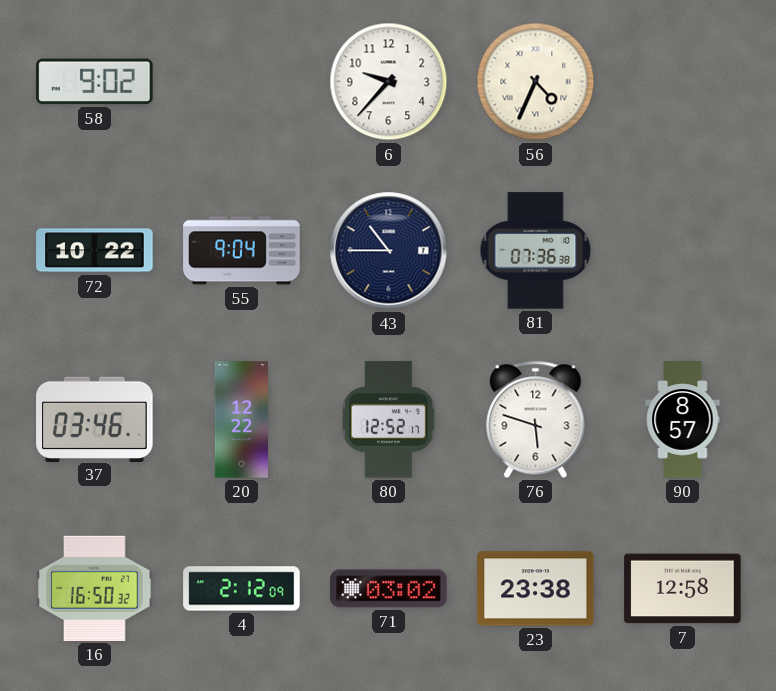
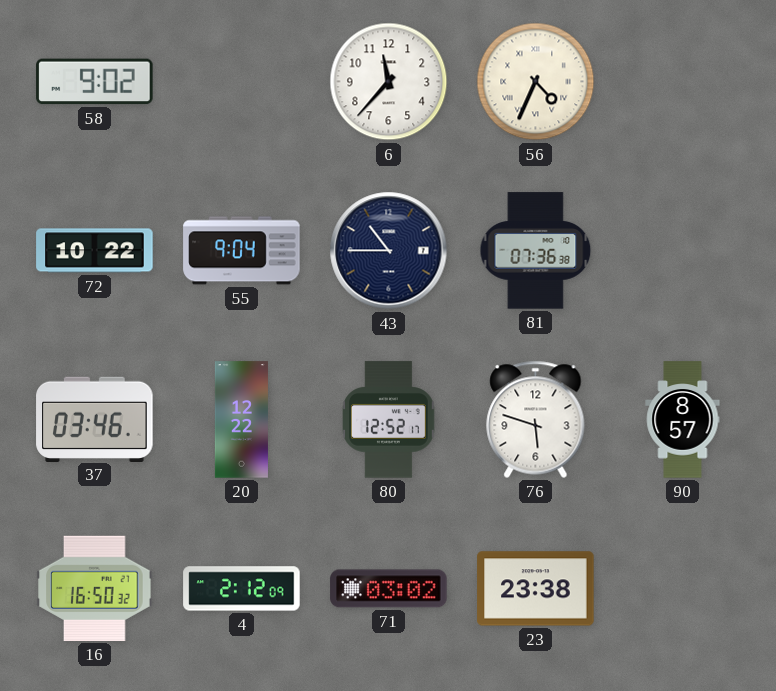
6: 9:37 -> 11:37 (389, 82)
7: 12:58 -> none (683, 589)
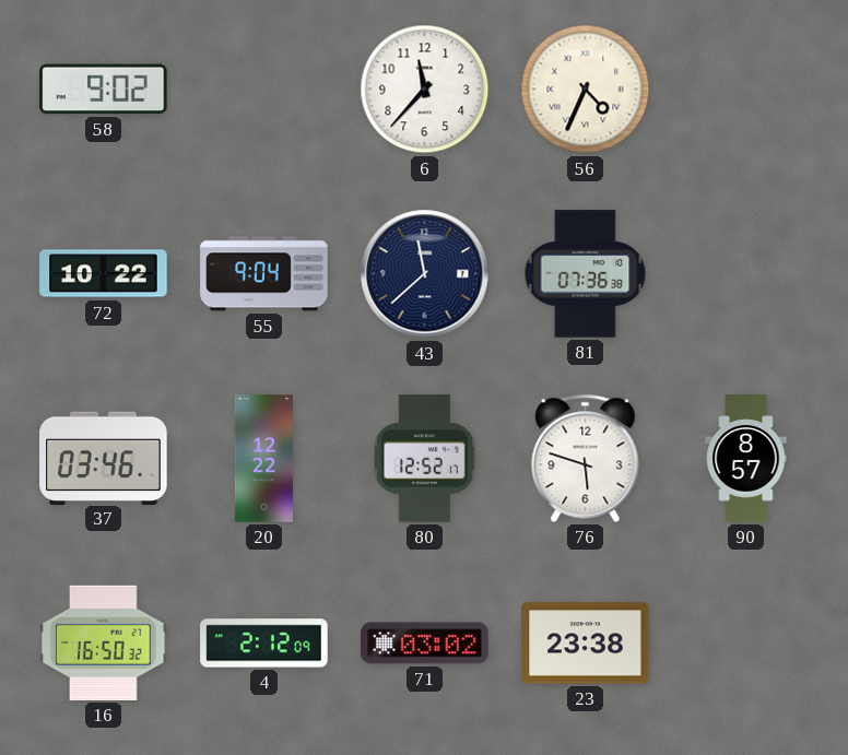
43: 10:45 -> 11:38 (425, 274)
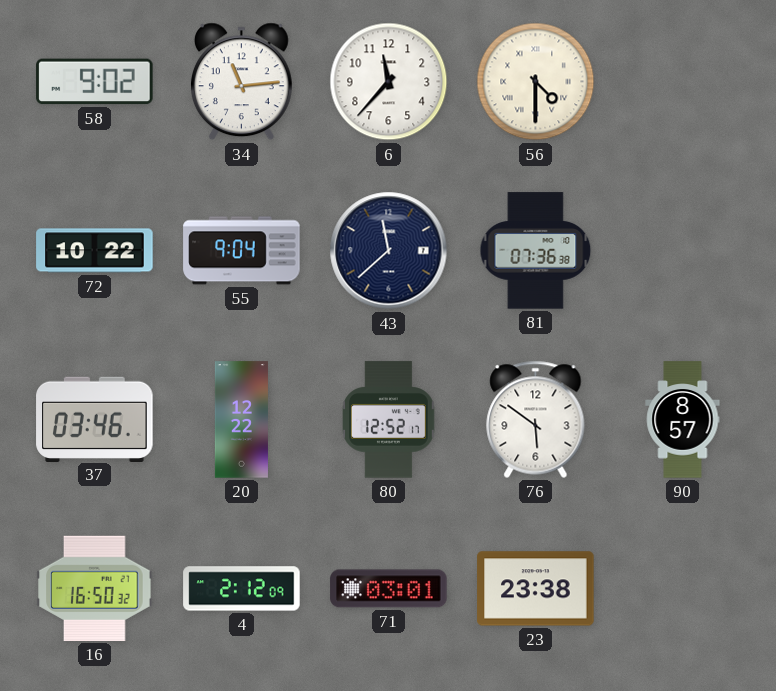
34: none -> 11:14 (241, 82)
56: 4:34 -> 4:30 (536, 82)
76: 5:48 -> 5:51 (536, 419)
71: 03:02 -> 03:01 (389, 589)
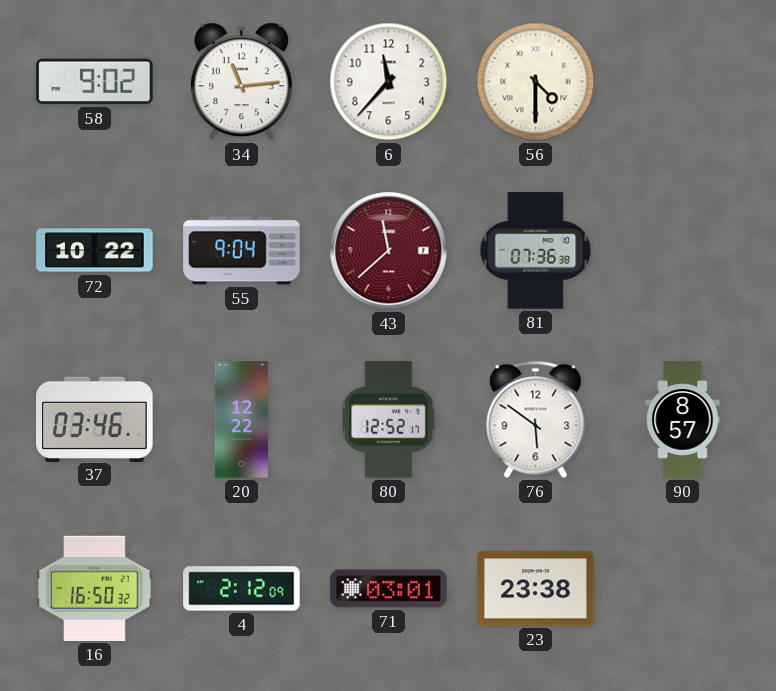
43 dial: navy -> burgundy (389, 251)
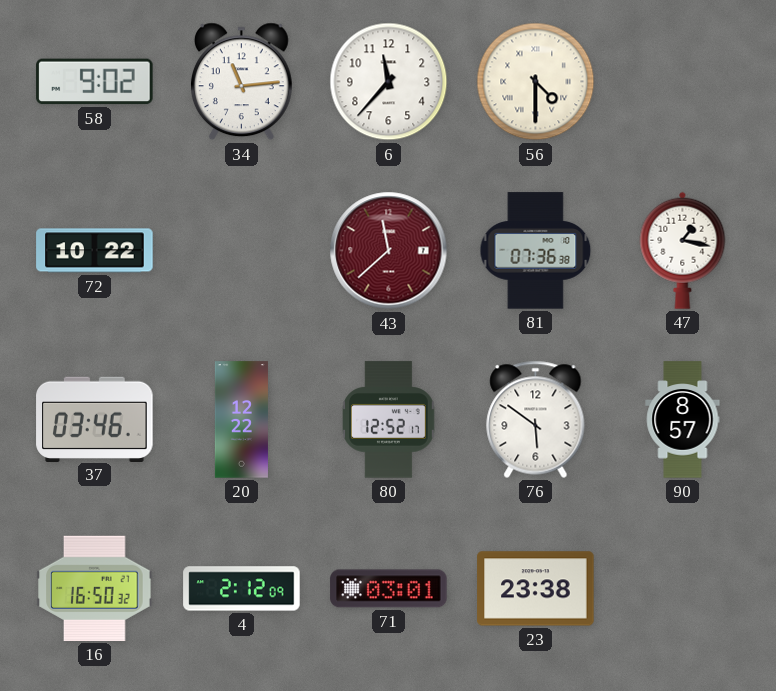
55: 9:04 -> none (242, 251)
47: none -> 1:17 (683, 250)
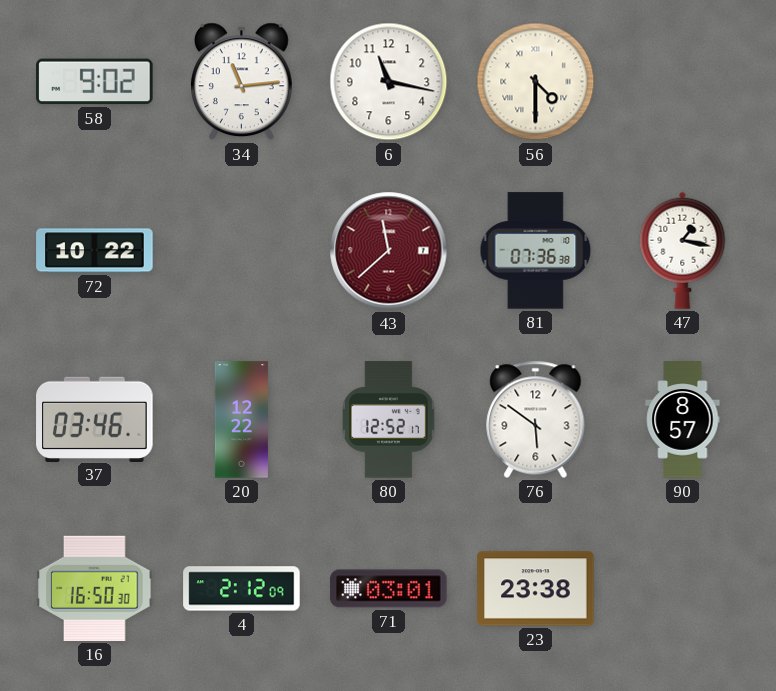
6: 11:37 -> 11:17 (389, 82)
16: 16:50:32 -> 16:50:30 (95, 588)
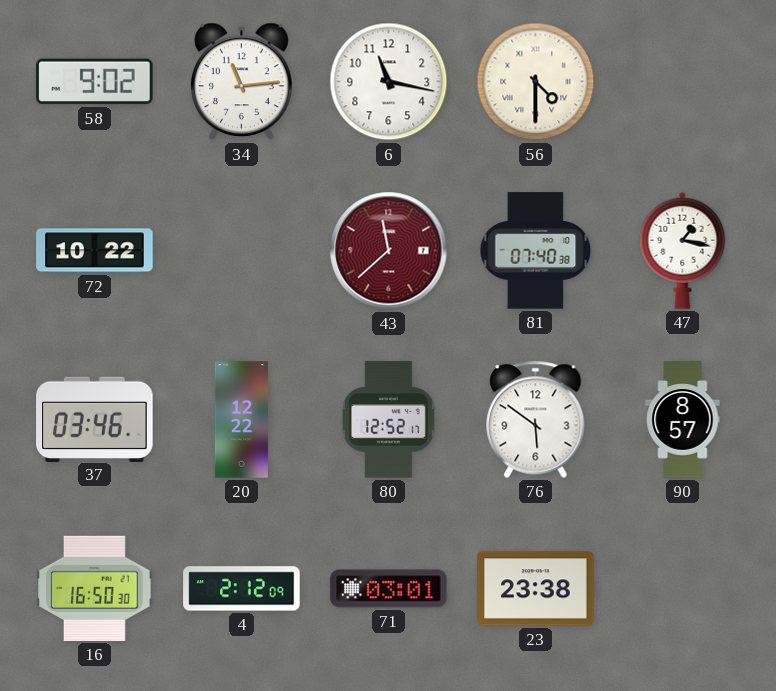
81: 07:36 -> 07:40 (536, 251)
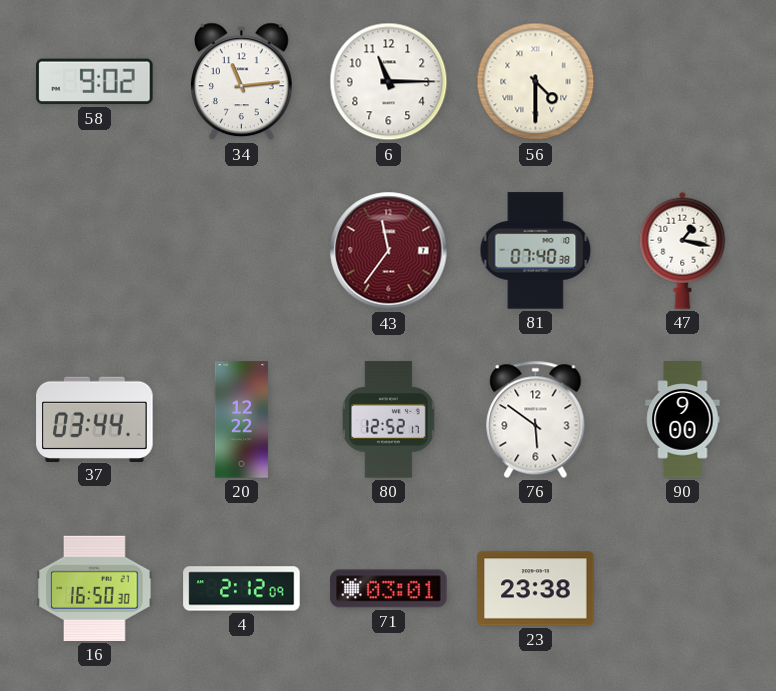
6: 11:17 -> 11:15 (389, 82)
72: 10:22 -> none (95, 251)
43: 11:38 -> 11:36 (389, 251)
37: 03:46 -> 03:44 (95, 419)
90: 8:57 -> 9:00 (683, 420)
